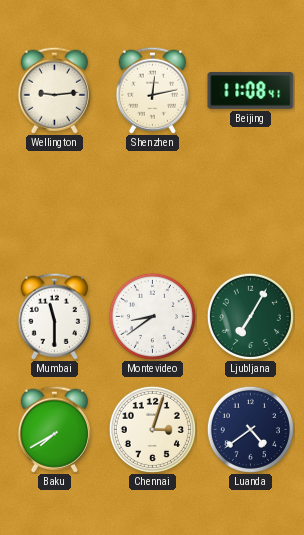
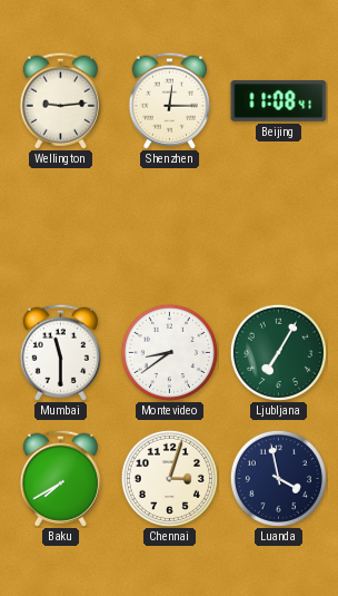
Shenzhen: 12:13 -> 12:15 (169, 100)
Luanda: 4:39 -> 3:58 (278, 478)
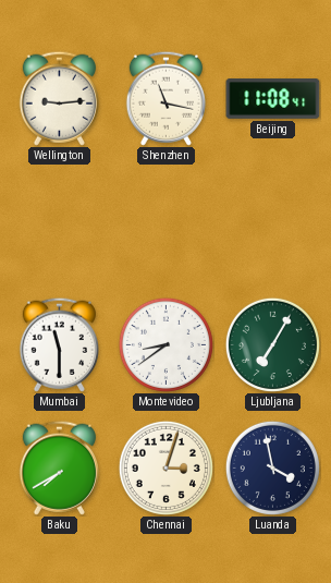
Shenzhen: 12:15 -> 11:17 (165, 98)
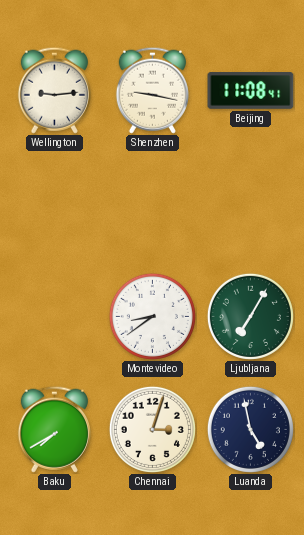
Shenzhen: 11:17 -> 9:17 (152, 90)
Mumbai: 11:30 -> none (59, 344)
Luanda: 3:58 -> 4:58 (250, 429)
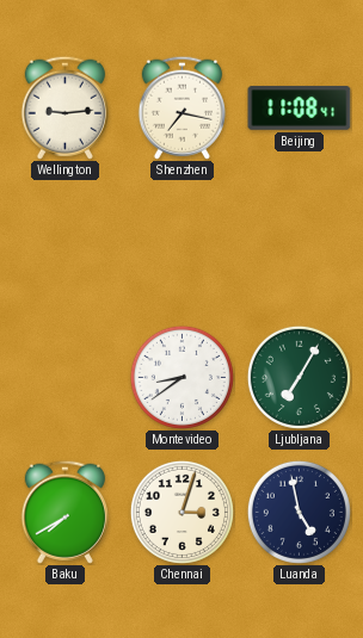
Shenzhen: 9:17 -> 7:17 (181, 107)
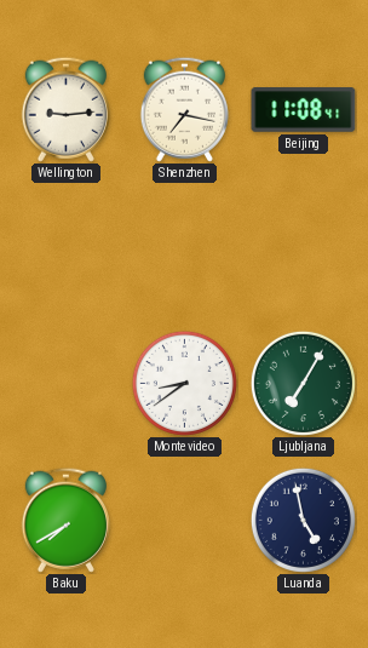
Chennai: 3:03 -> none (181, 512)
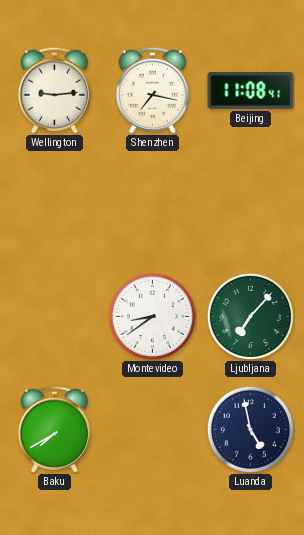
Ljubljana: 7:05 -> 7:07 (250, 316)
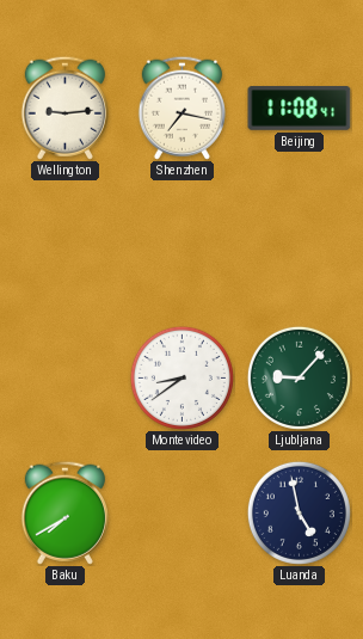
Ljubljana: 7:07 -> 9:07 (299, 377)
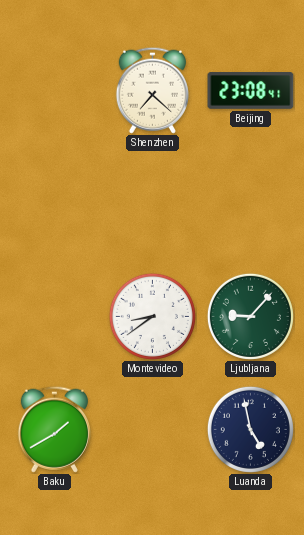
Wellington: 9:14 -> none (64, 107)
Shenzhen: 7:17 -> 7:22 (152, 90)
Beijing: 11:08 -> 23:08 (251, 91)
Baku: 7:40 -> 1:40 (54, 429)
